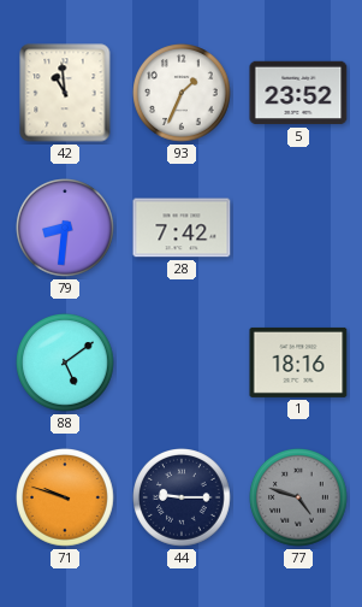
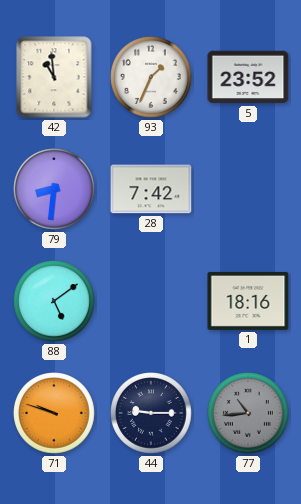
77: 4:48 -> 10:44 (249, 414)
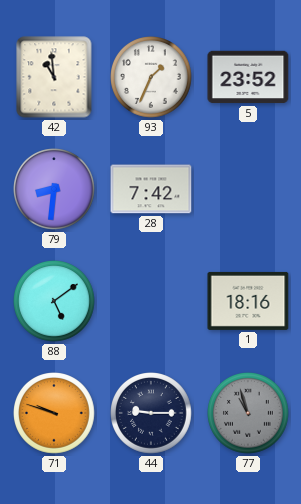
77: 10:44 -> 10:57 (249, 414)
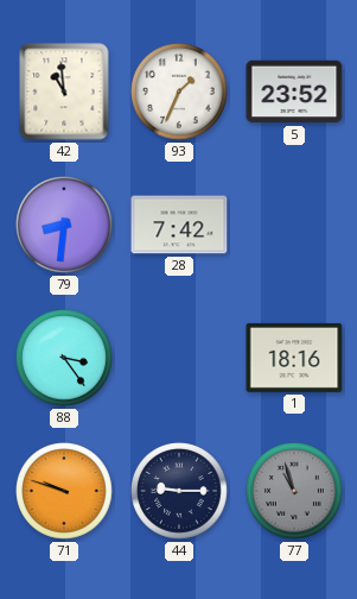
88: 5:09 -> 3:24 (65, 359)
